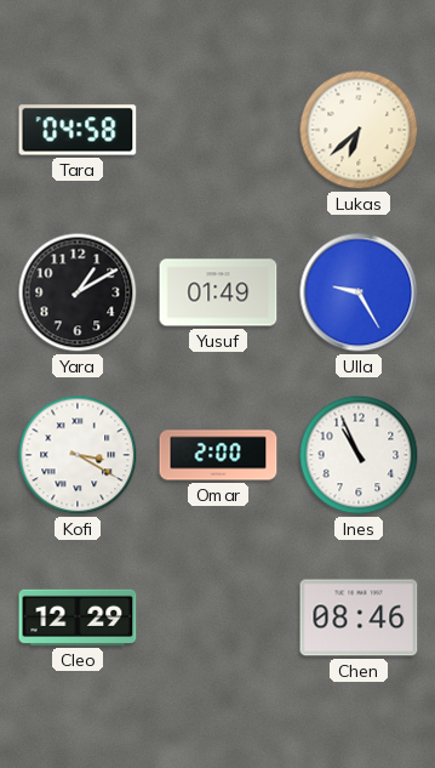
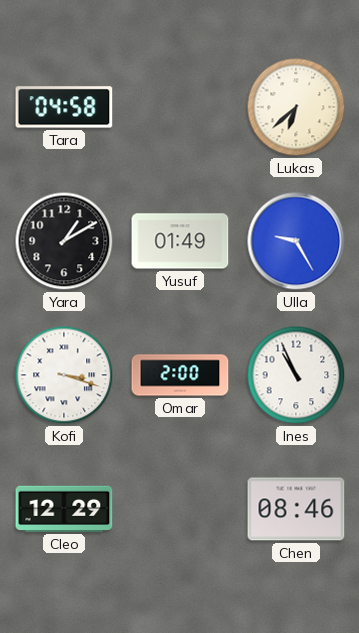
Kofi: 3:20 -> 3:18 (64, 375)
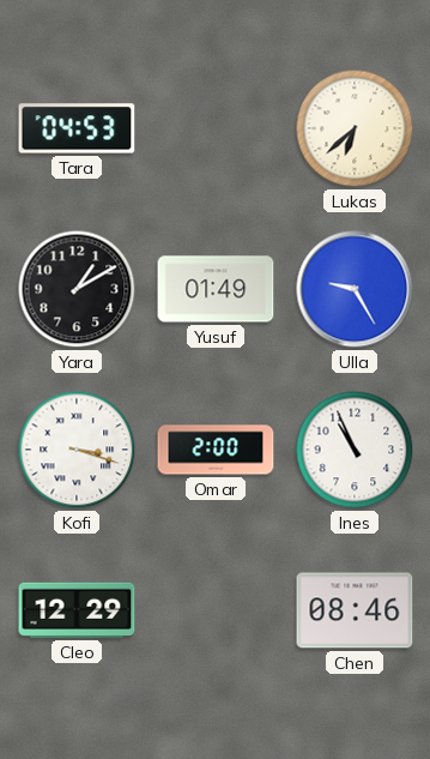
Tara: 04:58 -> 04:53 (77, 128)
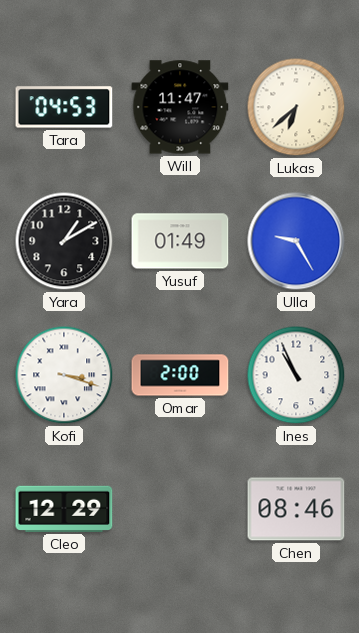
Will: none -> 11:47 (180, 107)
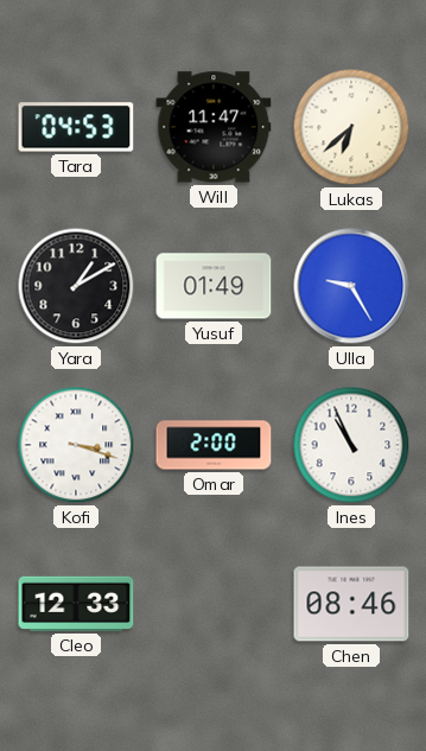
Cleo: 12:29 -> 12:33 (76, 604)
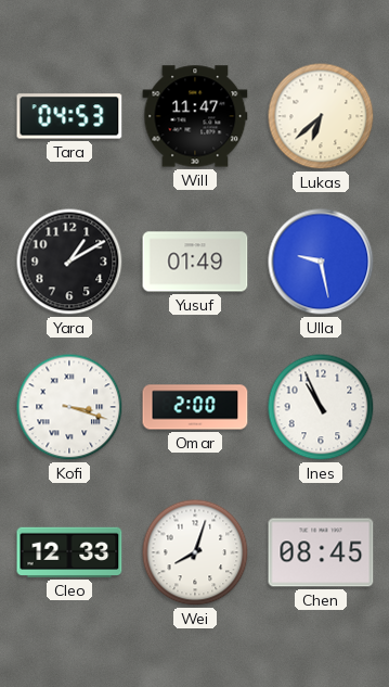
Ulla: 9:25 -> 9:28 (321, 262)
Wei: none -> 8:03 (195, 552)
Chen: 08:46 -> 08:45 (321, 552)
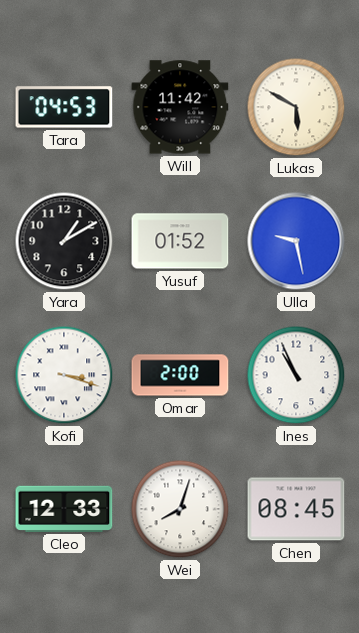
Will: 11:47 -> 11:42 (180, 107)
Lukas: 6:38 -> 5:50 (296, 107)
Yusuf: 01:49 -> 01:52 (180, 241)
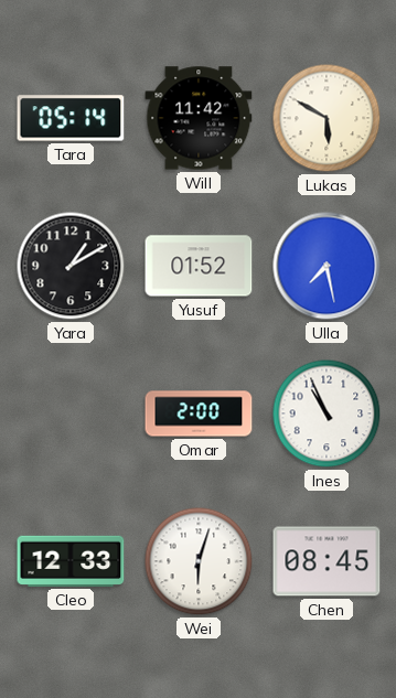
Tara: 04:53 -> 05:14 (71, 118)
Ulla: 9:28 -> 7:28 (327, 266)
Kofi: 3:18 -> none (64, 375)
Wei: 8:03 -> 6:03 (199, 561)
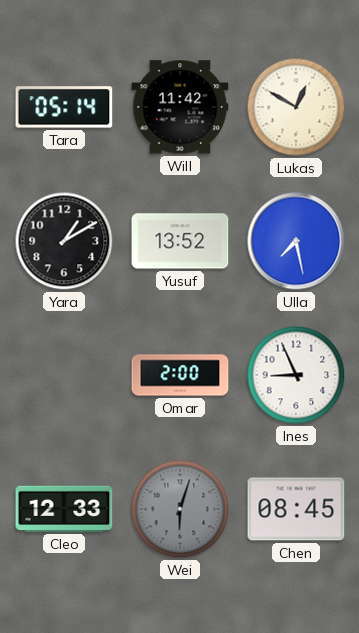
Lukas: 5:50 -> 12:50 (296, 107)
Yusuf: 01:52 -> 13:52 (180, 241)
Ines: 10:56 -> 8:56 (296, 375)
Wei dial: white -> grey (180, 509)
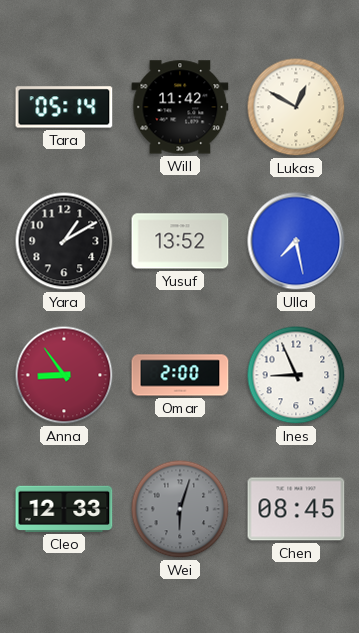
Anna: none -> 8:54 (64, 375)
